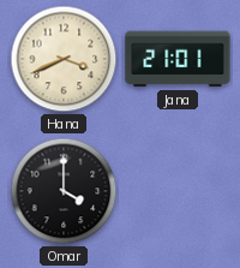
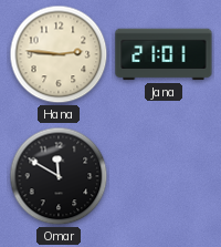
Hana: 3:41 -> 2:46 (59, 54)
Omar: 4:00 -> 11:50 (59, 176)
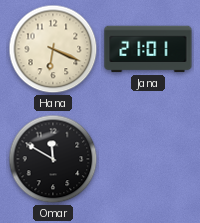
Hana: 2:46 -> 6:19 (53, 49)
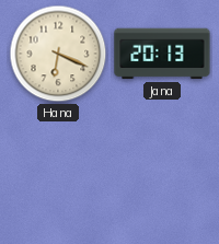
Jana: 21:01 -> 20:13 (162, 54)
Omar: 11:50 -> none (53, 159)
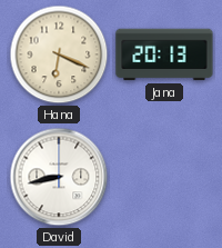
David: none -> 8:43 (59, 177)
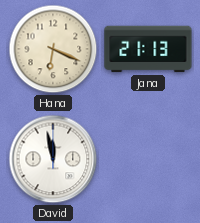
Jana: 20:13 -> 21:13 (148, 49)
David: 8:43 -> 11:58 (53, 159)
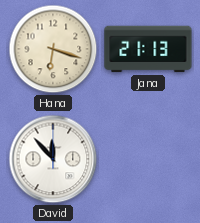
Hana: 6:19 -> 6:18 (53, 49)
David: 11:58 -> 11:53 (53, 159)
